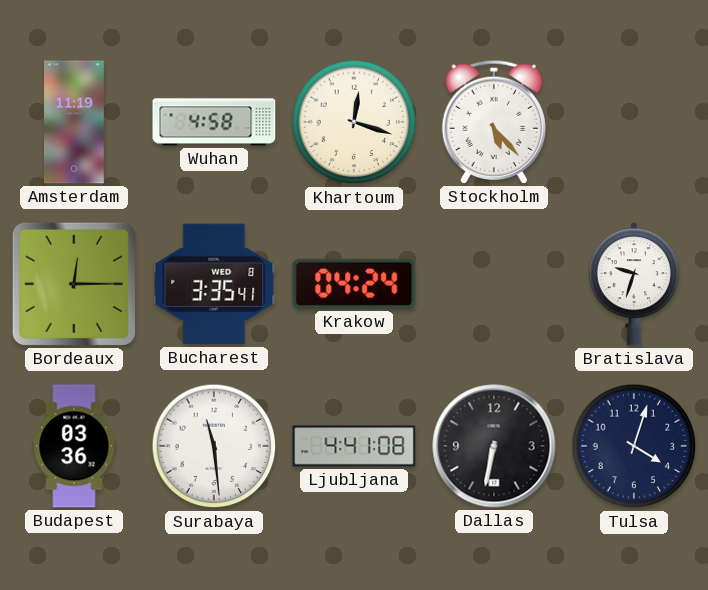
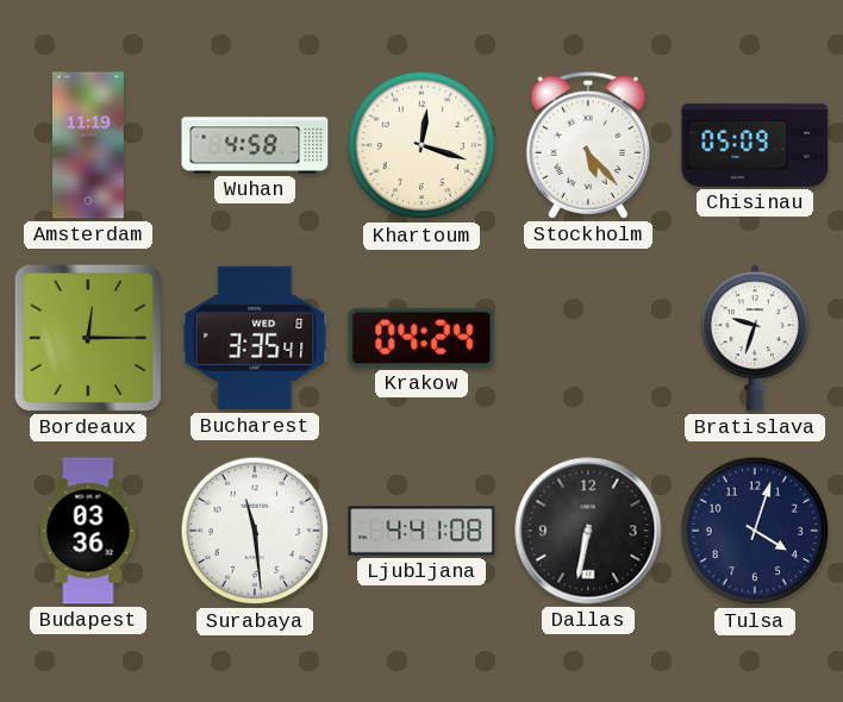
Chisinau: none -> 05:09 (755, 145)
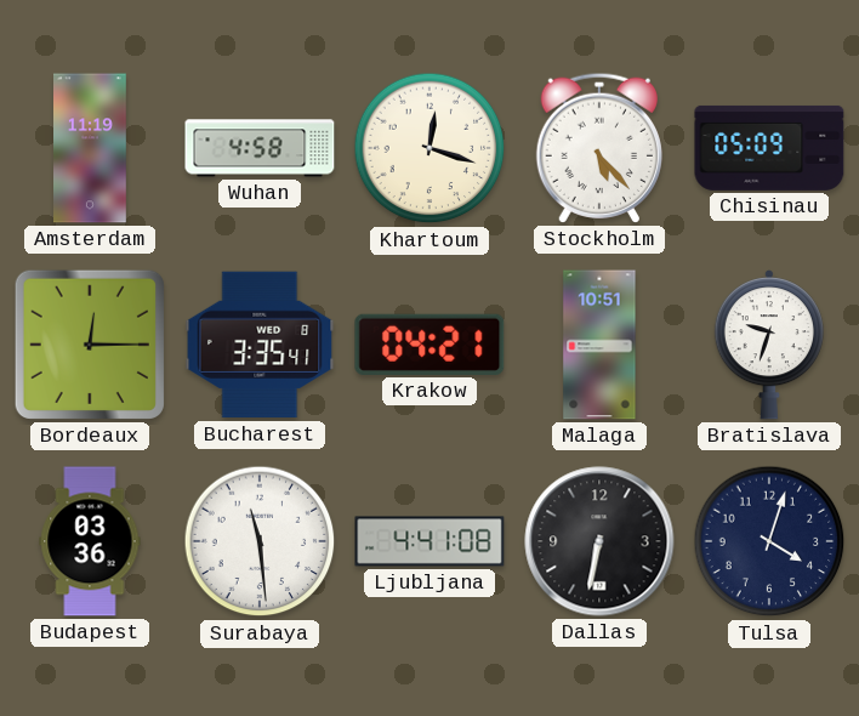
Krakow: 04:24 -> 04:21 (429, 345)
Malaga: none -> 10:51 (599, 345)
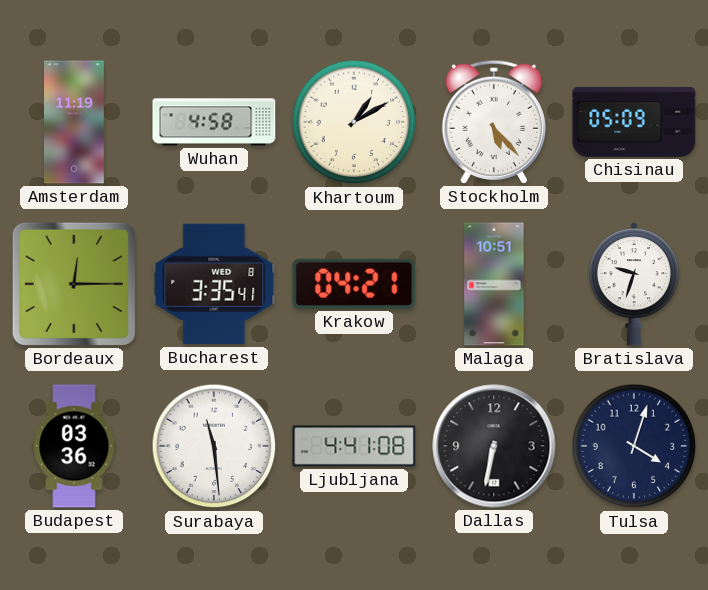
Khartoum: 12:18 -> 1:10 (354, 122)
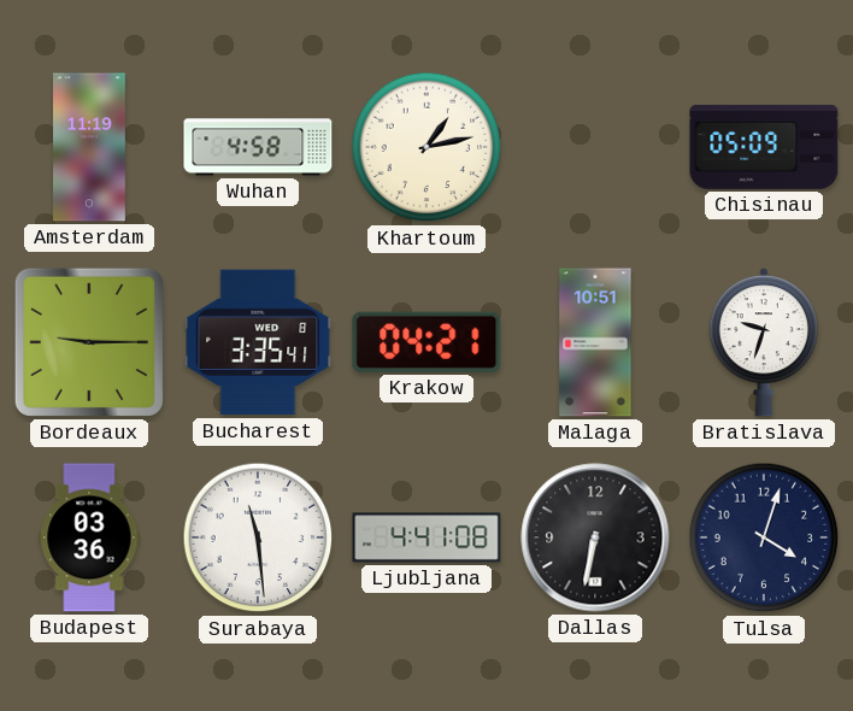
Khartoum: 1:10 -> 1:13 (426, 147)
Stockholm: 5:23 -> none (493, 122)
Bordeaux: 12:15 -> 9:15 (89, 342)
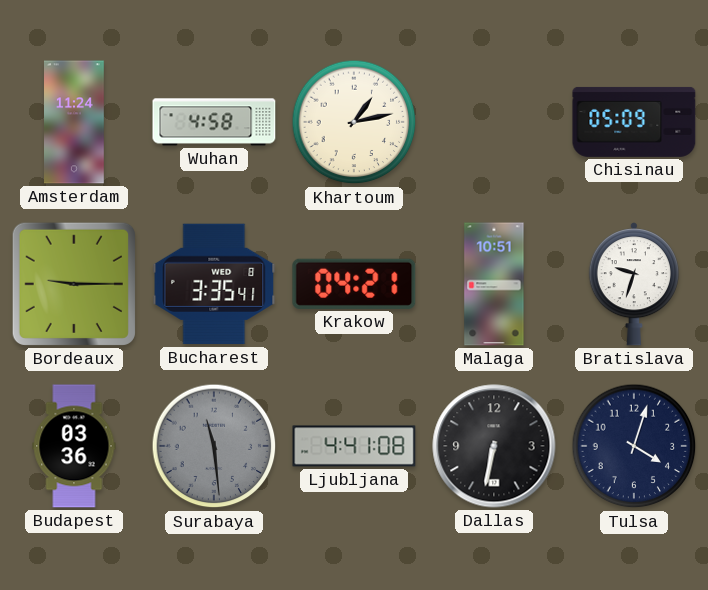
Amsterdam: 11:19 -> 11:24 (75, 122)
Surabaya dial: white -> grey (214, 446)
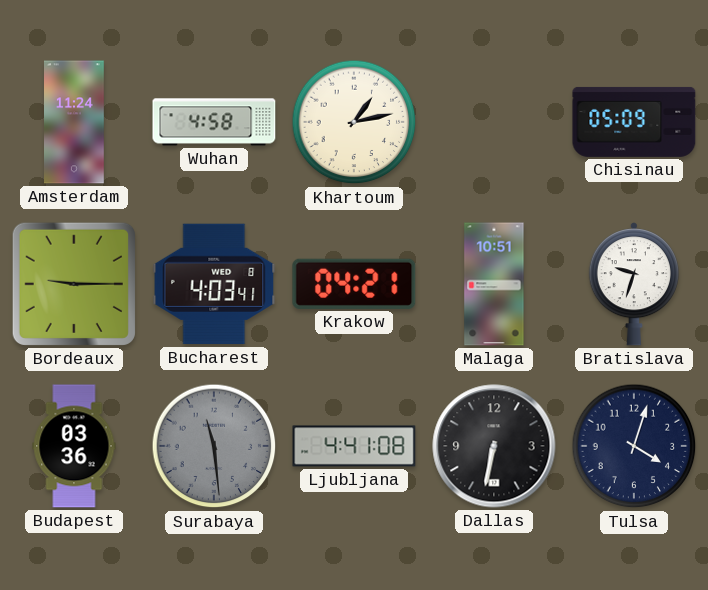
Bucharest: 3:35 -> 4:03 (214, 284)
